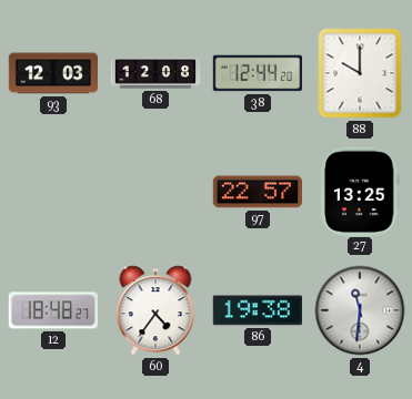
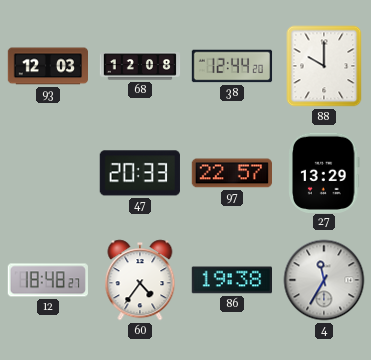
47: none -> 20:33 (140, 173)
27: 13:25 -> 13:29 (324, 172)
4: 11:31 -> 11:35 (324, 280)
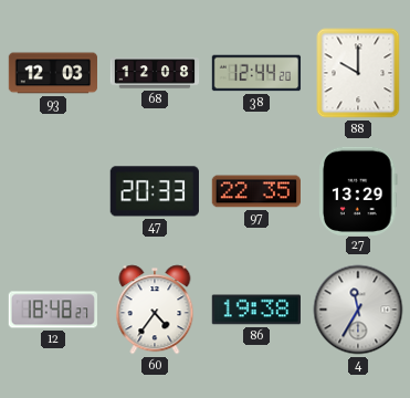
97: 22:57 -> 22:35 (255, 191)
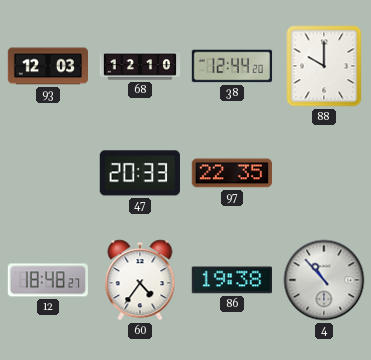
68: 12:08 -> 12:10 (140, 66)
27: 13:29 -> none (358, 190)
4: 11:35 -> 10:53 (324, 280)
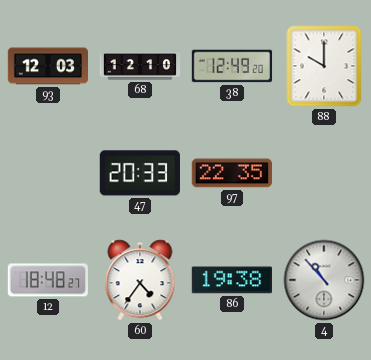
38: 12:44 -> 12:49 (232, 66)
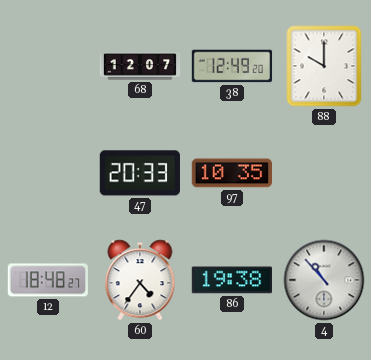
93: 12:03 -> none (48, 66)
68: 12:10 -> 12:07 (140, 66)
97: 22:35 -> 10:35 (231, 173)
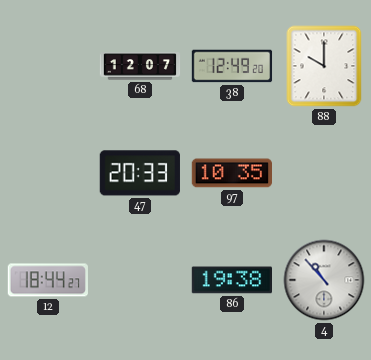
12: 18:48 -> 18:44 (48, 280)
60: 4:36 -> none (140, 280)
